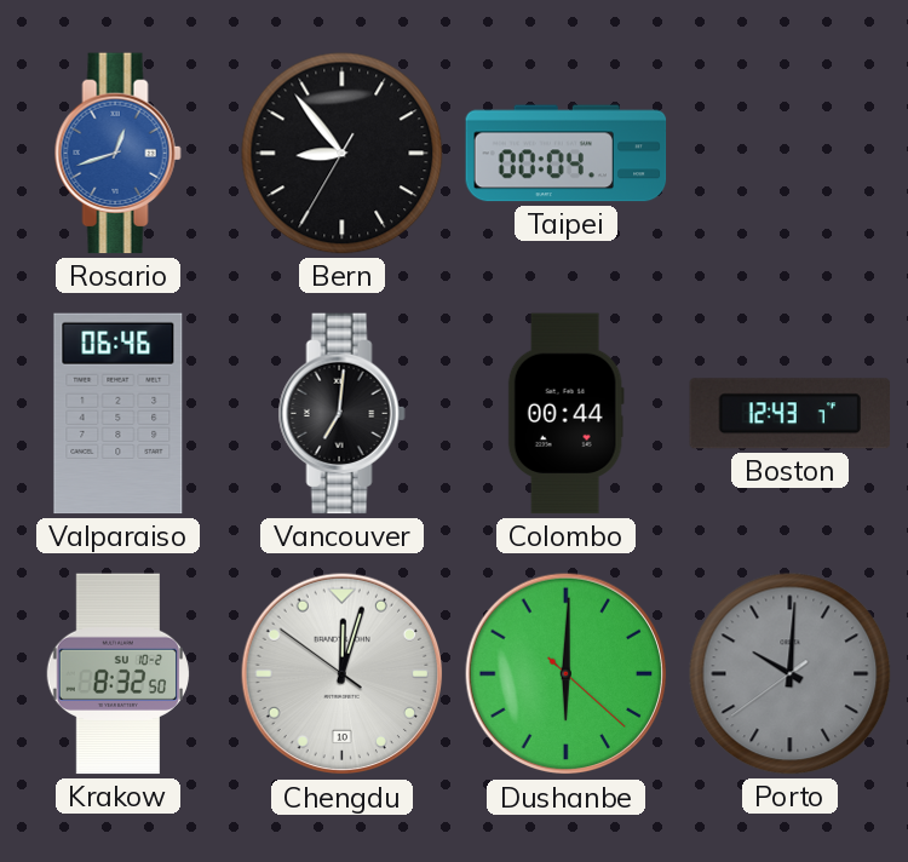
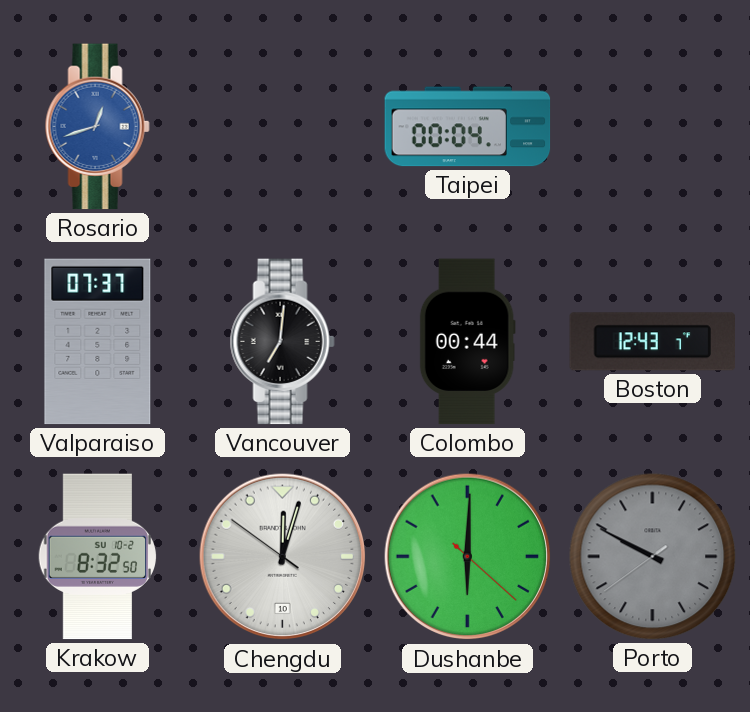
Bern: 8:53 -> none (343, 154)
Valparaiso: 06:46 -> 07:37 (98, 342)
Porto: 10:00 -> 9:49 (653, 557)
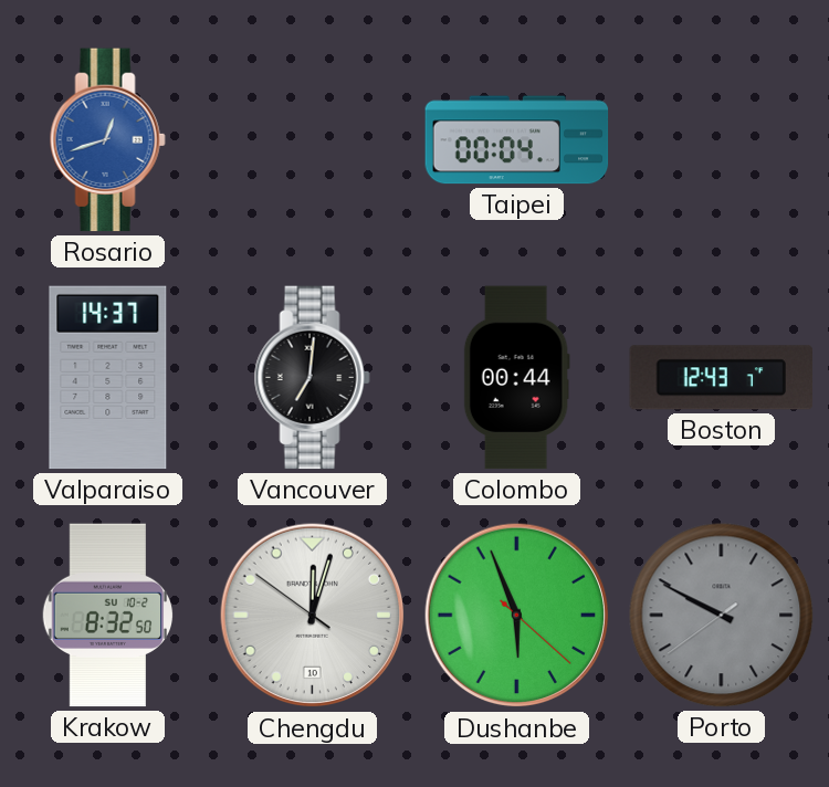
Valparaiso: 07:37 -> 14:37 (108, 378)
Dushanbe: 6:00 -> 5:56 (517, 616)
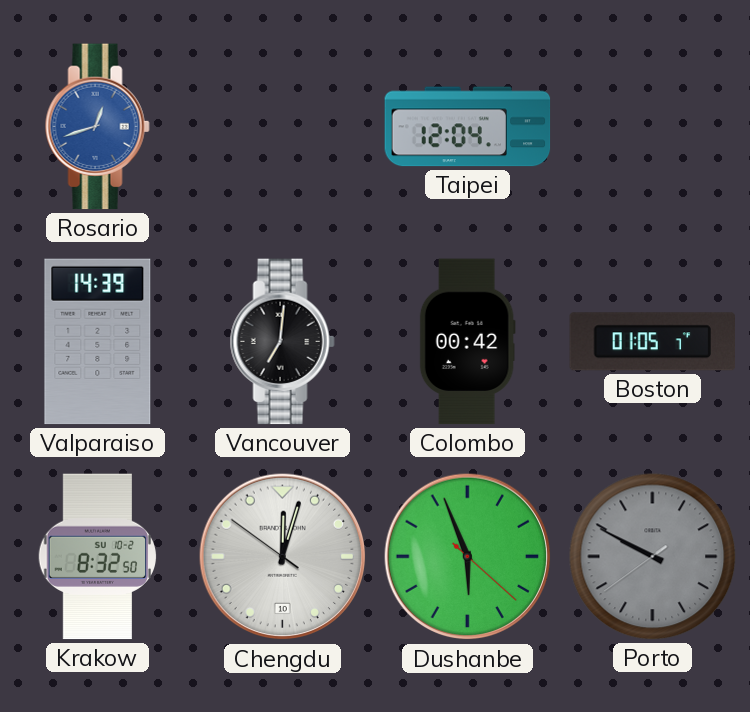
Taipei: 00:04 -> 12:04 (468, 127)
Valparaiso: 14:37 -> 14:39 (98, 342)
Colombo: 00:44 -> 00:42 (467, 342)
Boston: 12:43 -> 01:05 (652, 342)
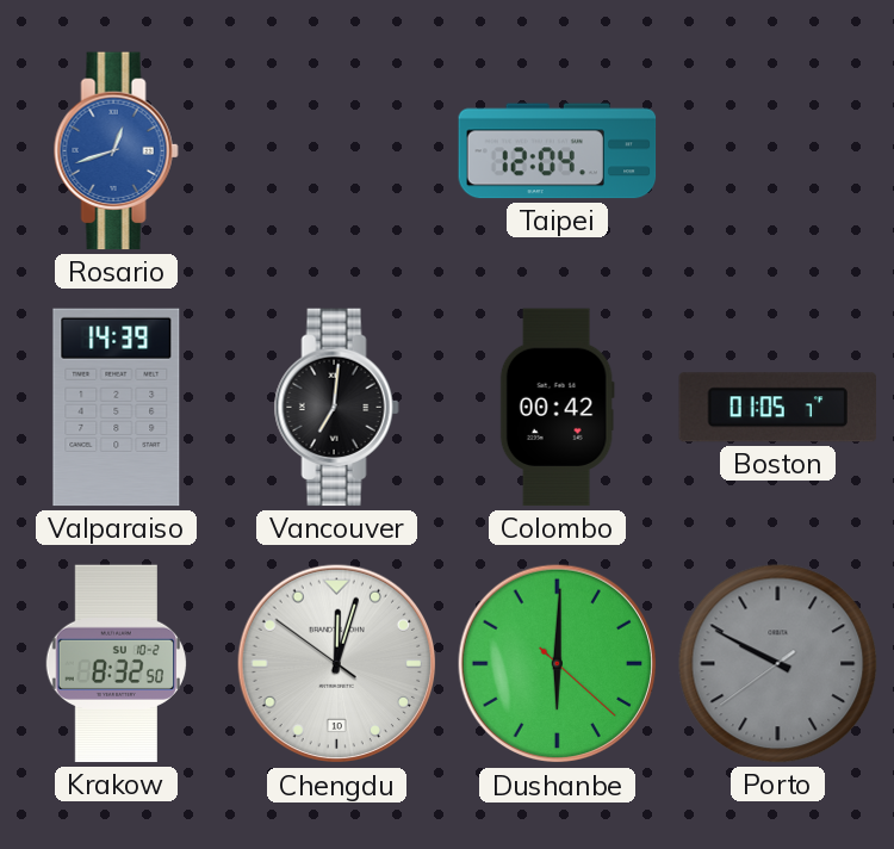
Dushanbe: 5:56 -> 6:00 (558, 664)
